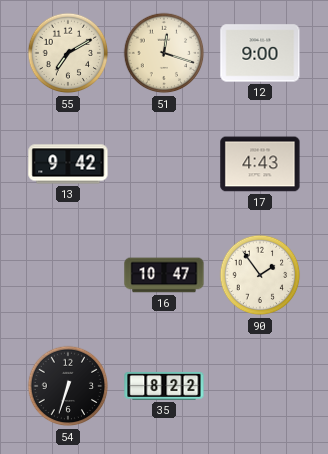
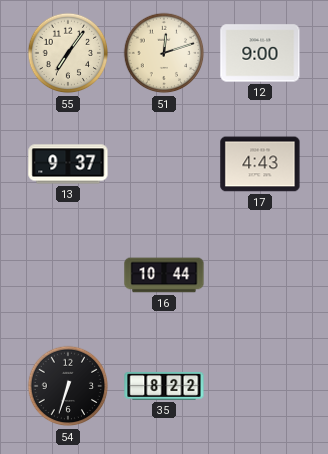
55: 7:10 -> 7:06 (68, 53)
51: 12:18 -> 12:12 (164, 53)
13: 9:42 -> 9:37 (68, 164)
16: 10:47 -> 10:44 (164, 275)
90: 1:54 -> none (260, 275)
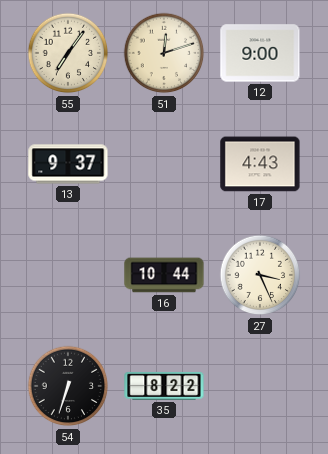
27: none -> 3:26 (260, 275)
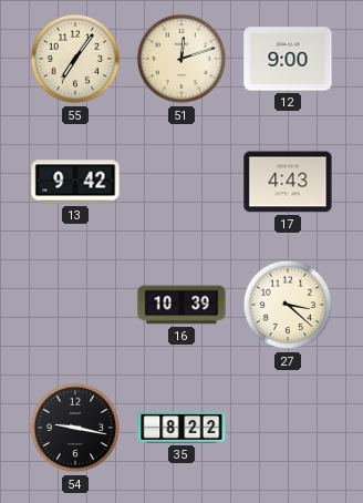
13: 9:37 -> 9:42 (75, 182)
16: 10:44 -> 10:39 (181, 305)
27: 3:26 -> 3:22 (288, 305)
54: 6:33 -> 9:17 (75, 428)
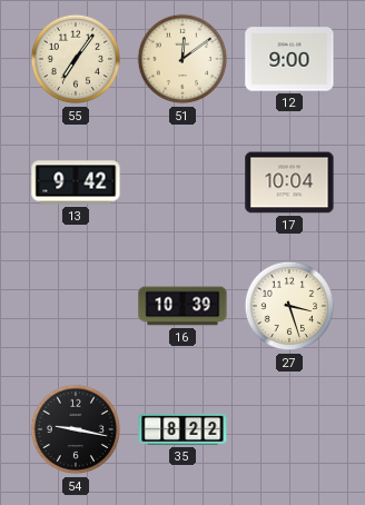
51: 12:12 -> 12:09 (182, 59)
17: 4:43 -> 10:04 (289, 182)
27: 3:22 -> 3:27 (289, 306)
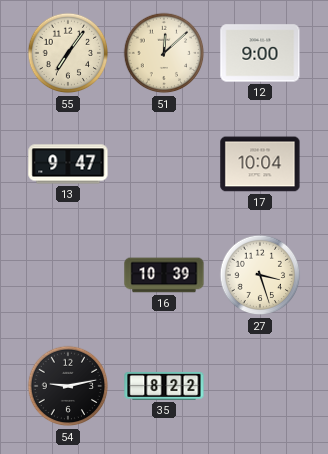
51: 12:09 -> 12:08 (164, 53)
13: 9:42 -> 9:47 (68, 164)
54: 9:17 -> 9:13 (68, 386)
